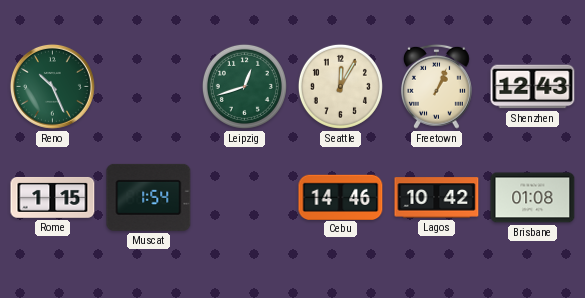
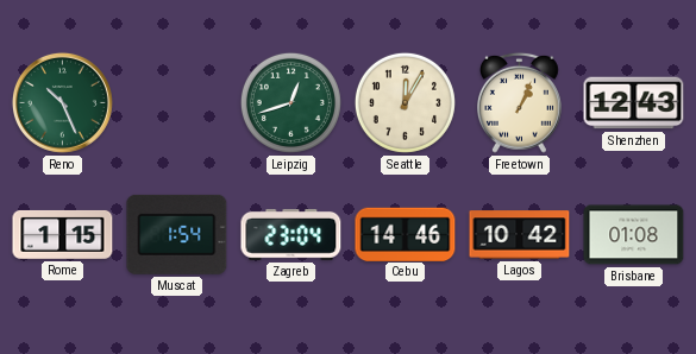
Zagreb: none -> 23:04 (291, 234)
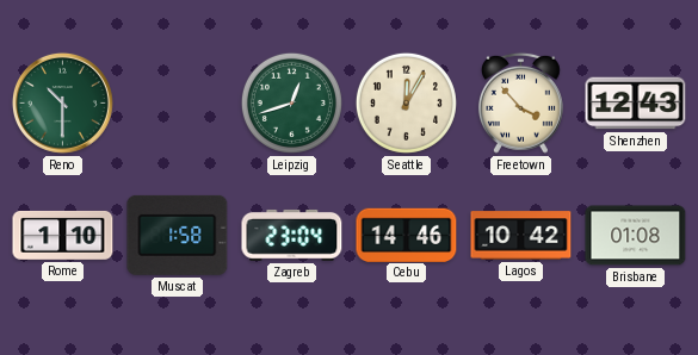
Reno: 10:26 -> 10:30 (62, 102)
Freetown: 1:04 -> 3:53 (520, 102)
Rome: 1:15 -> 1:10 (63, 235)
Muscat: 1:54 -> 1:58 (178, 235)
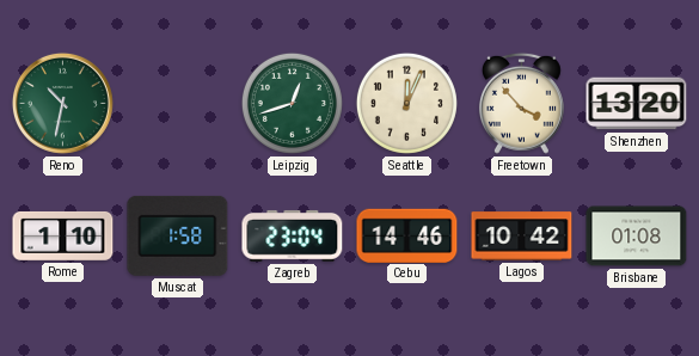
Reno: 10:30 -> 10:32 (62, 103)
Seattle: 12:05 -> 12:04 (406, 103)
Shenzhen: 12:43 -> 13:20 (637, 104)
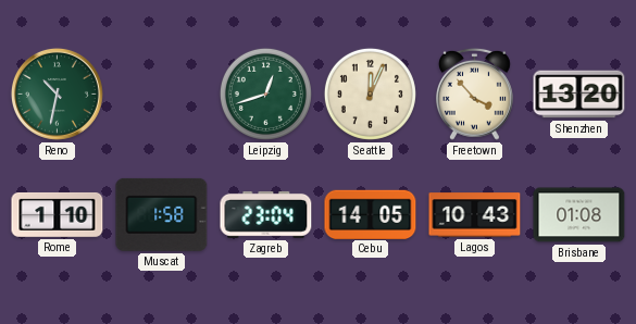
Cebu: 14:46 -> 14:05 (371, 214)
Lagos: 10:42 -> 10:43 (475, 215)
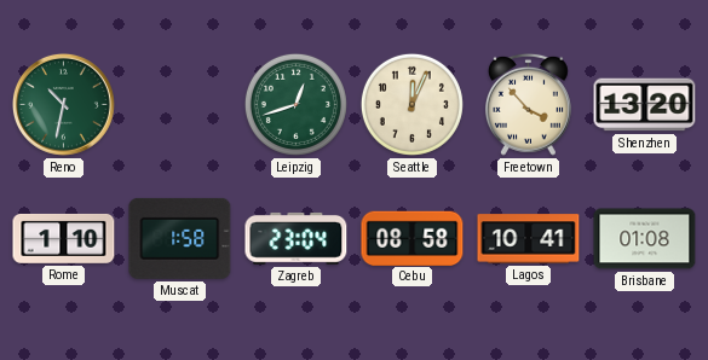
Cebu: 14:05 -> 08:58 (413, 238)
Lagos: 10:43 -> 10:41 (529, 239)
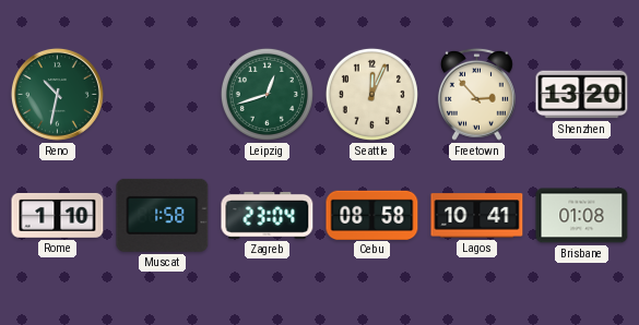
Freetown: 3:53 -> 2:53 (476, 94)
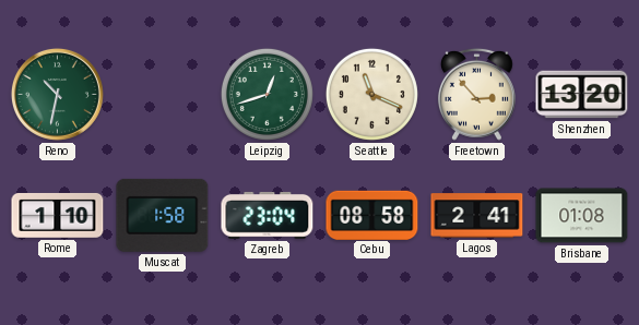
Seattle: 12:04 -> 11:19 (371, 94)
Lagos: 10:41 -> 2:41 (477, 216)
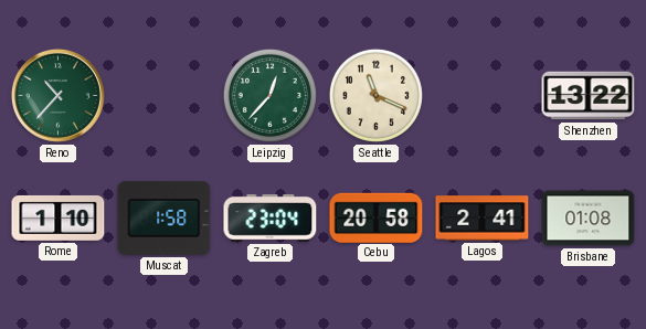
Reno: 10:32 -> 10:37 (57, 95)
Leipzig: 12:42 -> 12:37 (269, 95)
Freetown: 2:53 -> none (476, 94)
Shenzhen: 13:20 -> 13:22 (589, 96)
Cebu: 08:58 -> 20:58 (377, 217)
